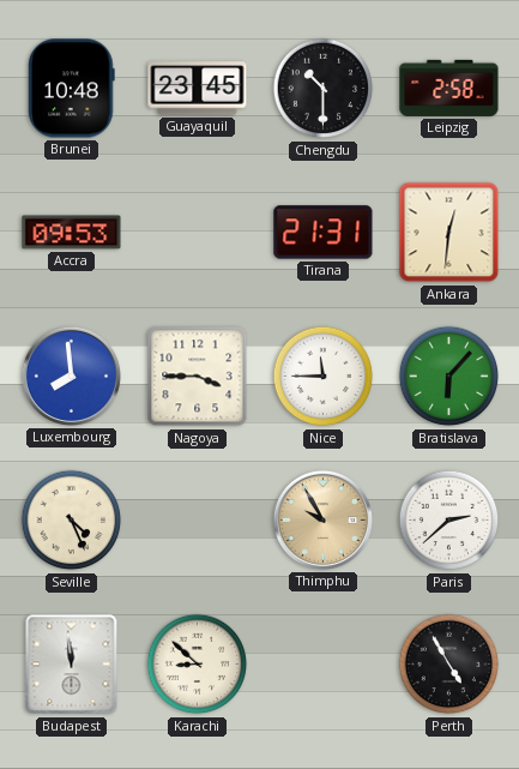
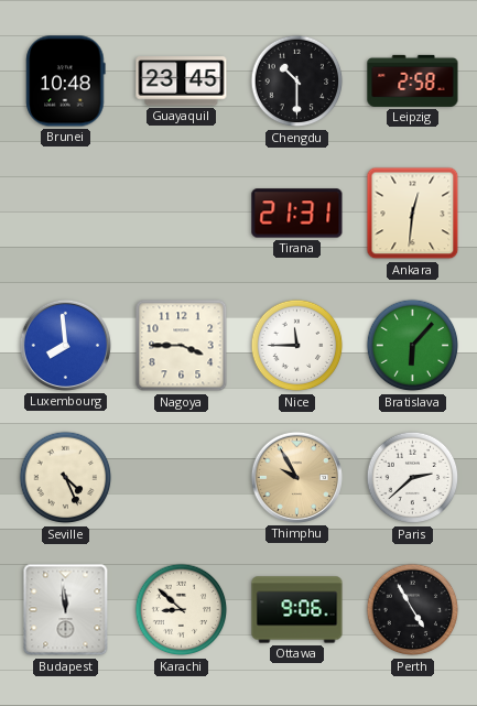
Accra: 09:53 -> none (72, 233)
Ottawa: none -> 9:06 (297, 610)
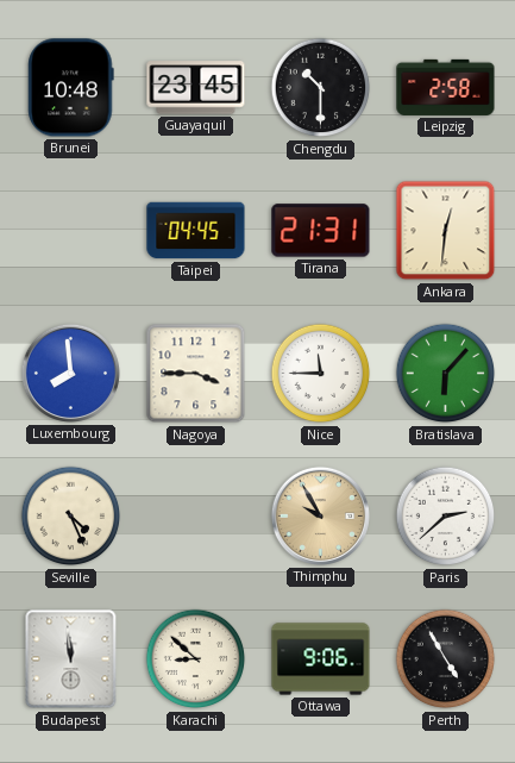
Taipei: none -> 04:45 (196, 231)
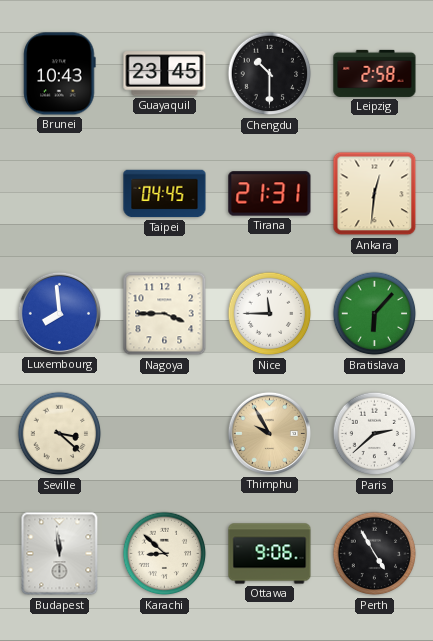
Brunei: 10:48 -> 10:43 (60, 74)
Seville: 4:26 -> 3:22 (60, 434)
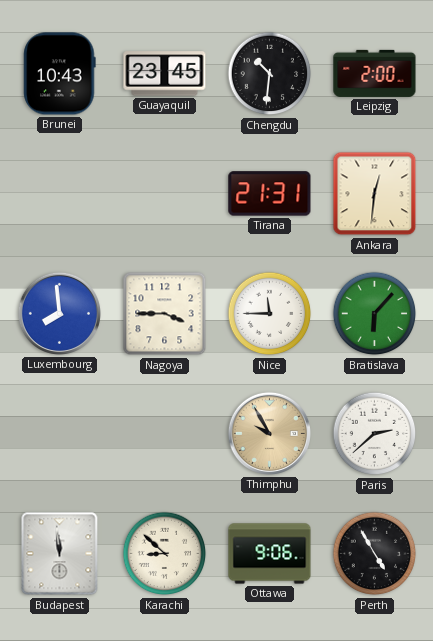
Chengdu: 10:30 -> 10:31 (270, 74)
Leipzig: 2:58 -> 2:00 (375, 73)
Taipei: 04:45 -> none (165, 194)
Seville: 3:22 -> none (60, 434)
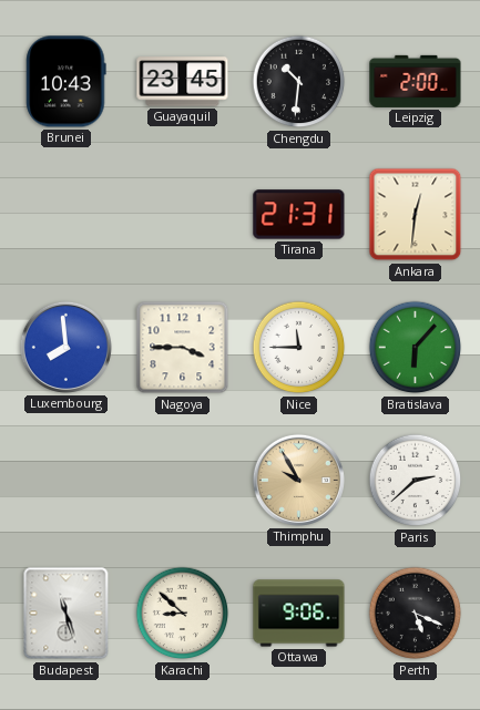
Budapest: 11:59 -> 11:27 (67, 614)
Perth: 4:55 -> 5:19 (416, 614)
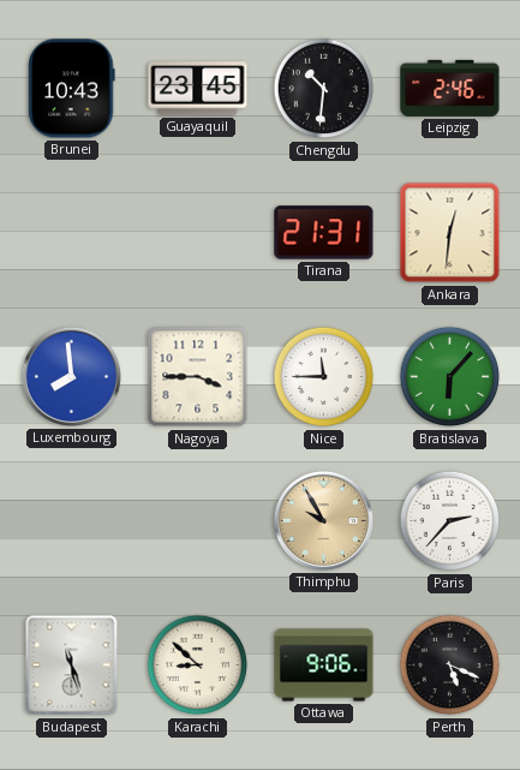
Leipzig: 2:00 -> 2:46 (450, 88)
Paris: 2:38 -> 2:37 (450, 521)
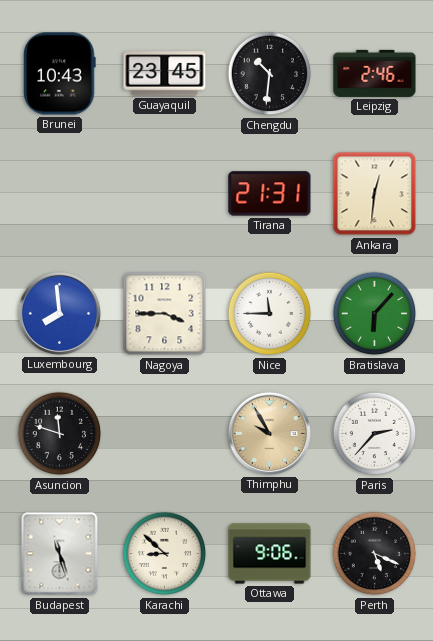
Asuncion: none -> 11:48 (60, 434)
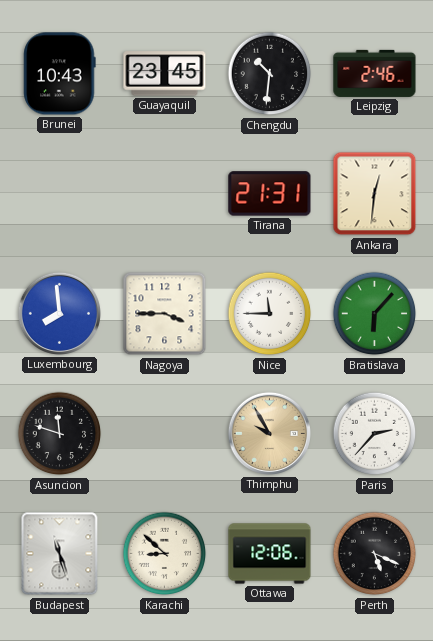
Ottawa: 9:06 -> 12:06 (270, 554)
